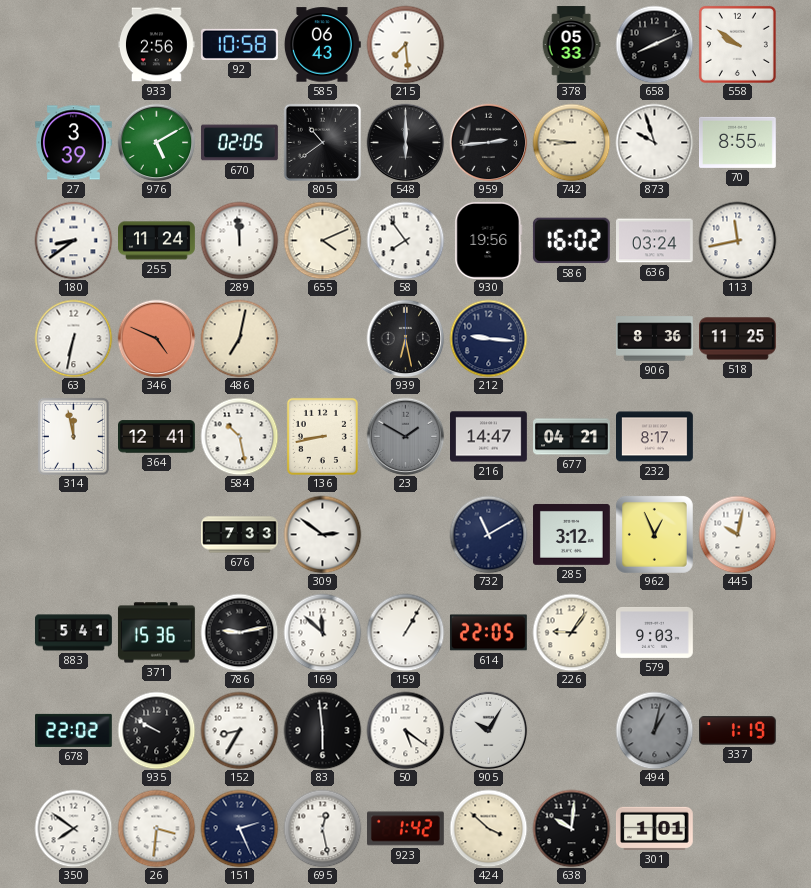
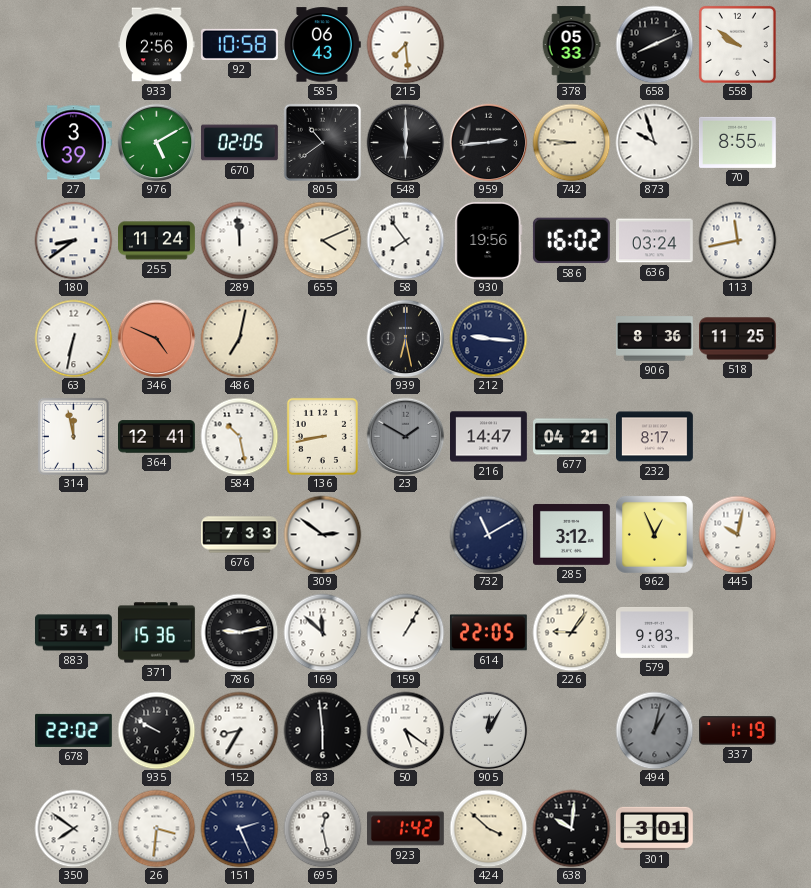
905: 10:05 -> 12:05 (488, 730)
301: 1:01 -> 3:01 (654, 828)
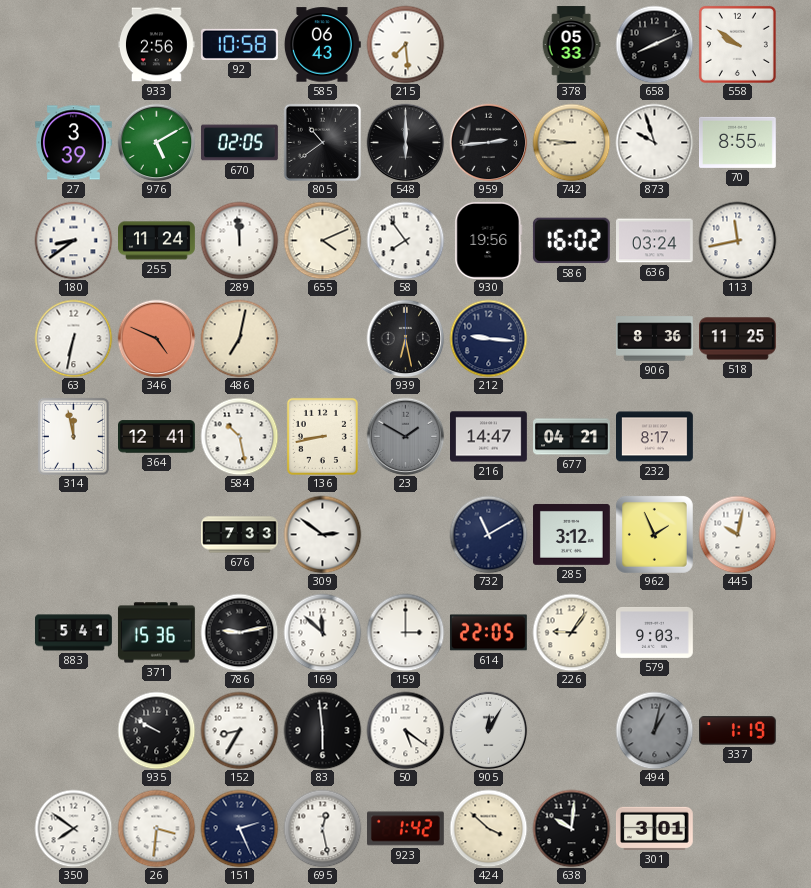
962: 12:56 -> 1:56 (654, 534)
159: 1:05 -> 3:00 (405, 632)
678: 22:02 -> none (74, 730)
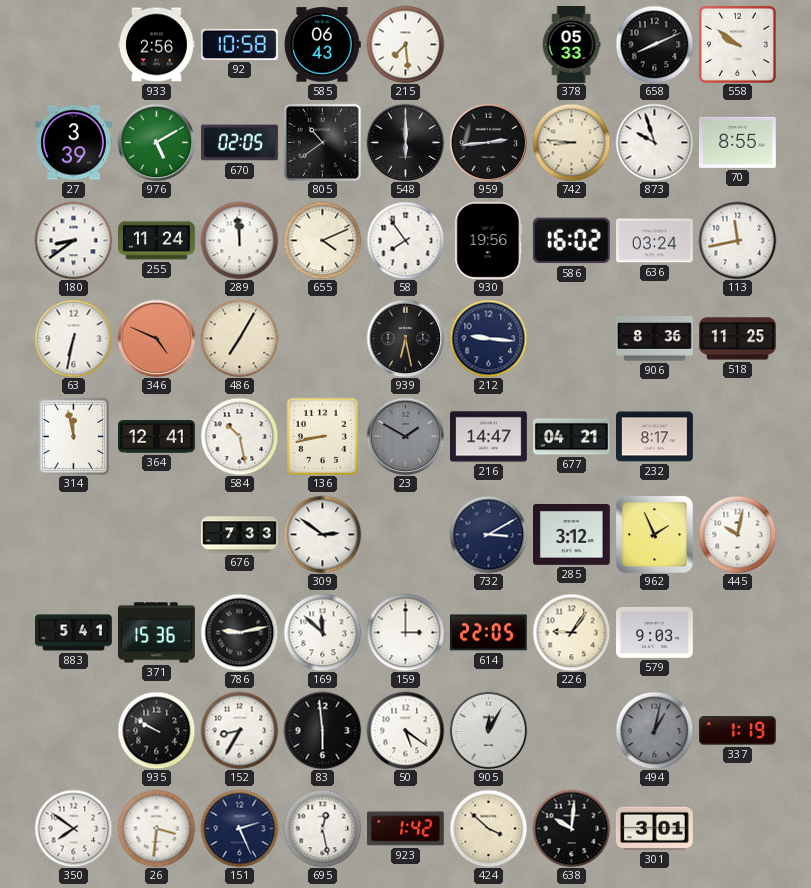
486: 7:02 -> 7:05 (239, 338)
732: 11:10 -> 3:10 (488, 534)
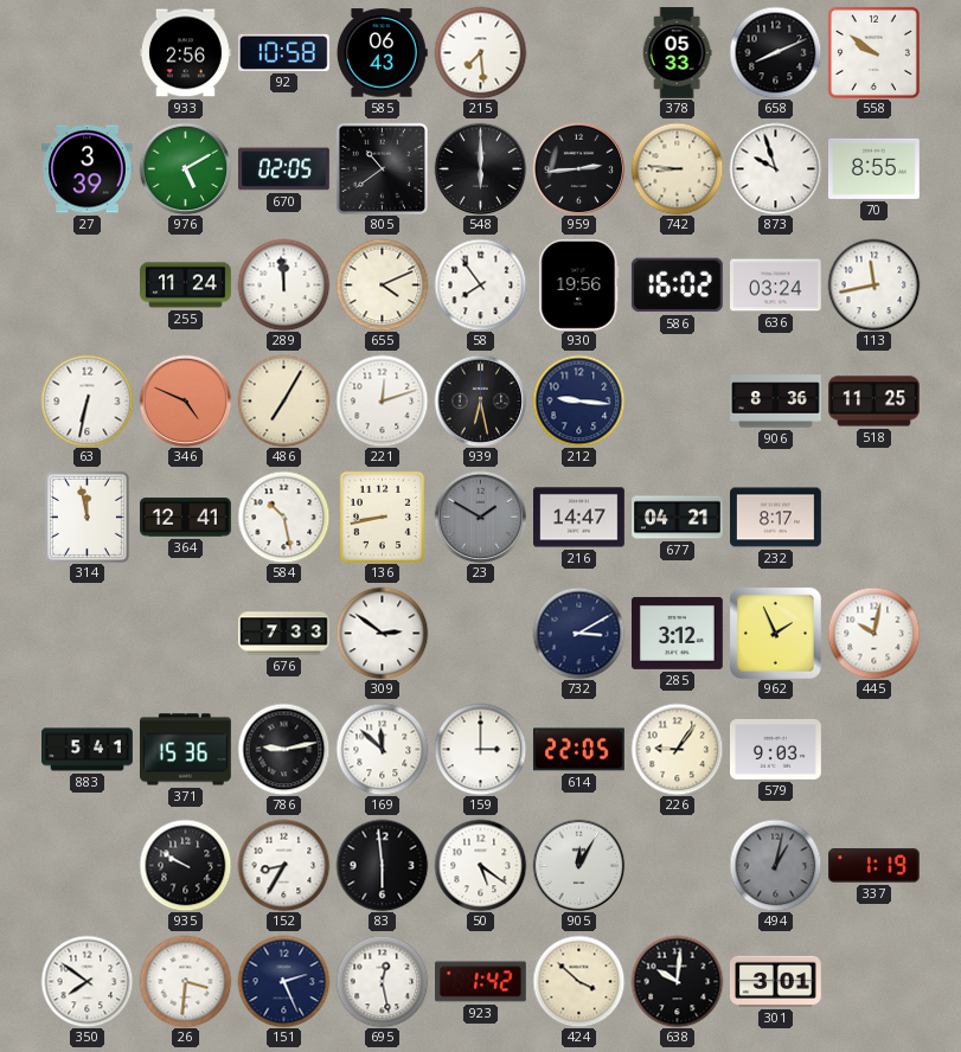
180: 8:39 -> none (73, 240)
221: none -> 12:12 (382, 400)
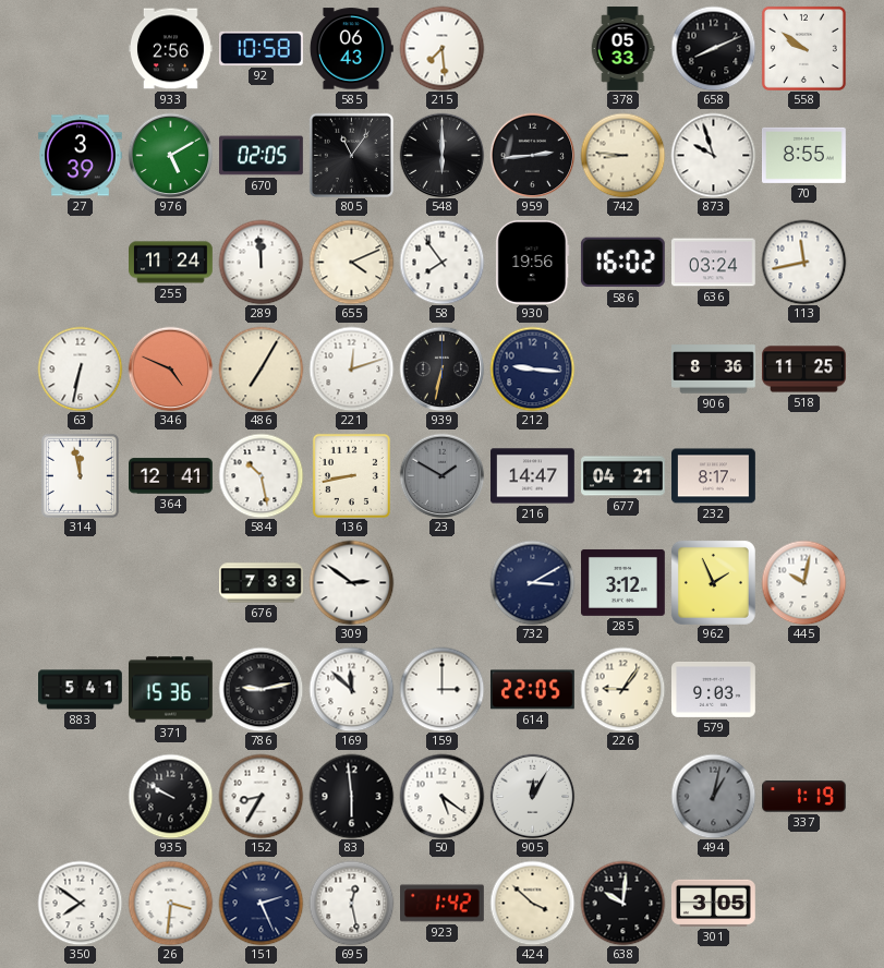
805: 10:39 -> 11:06 (351, 155)
939: 6:28 -> 6:32 (441, 368)
301: 3:01 -> 3:05 (713, 903)
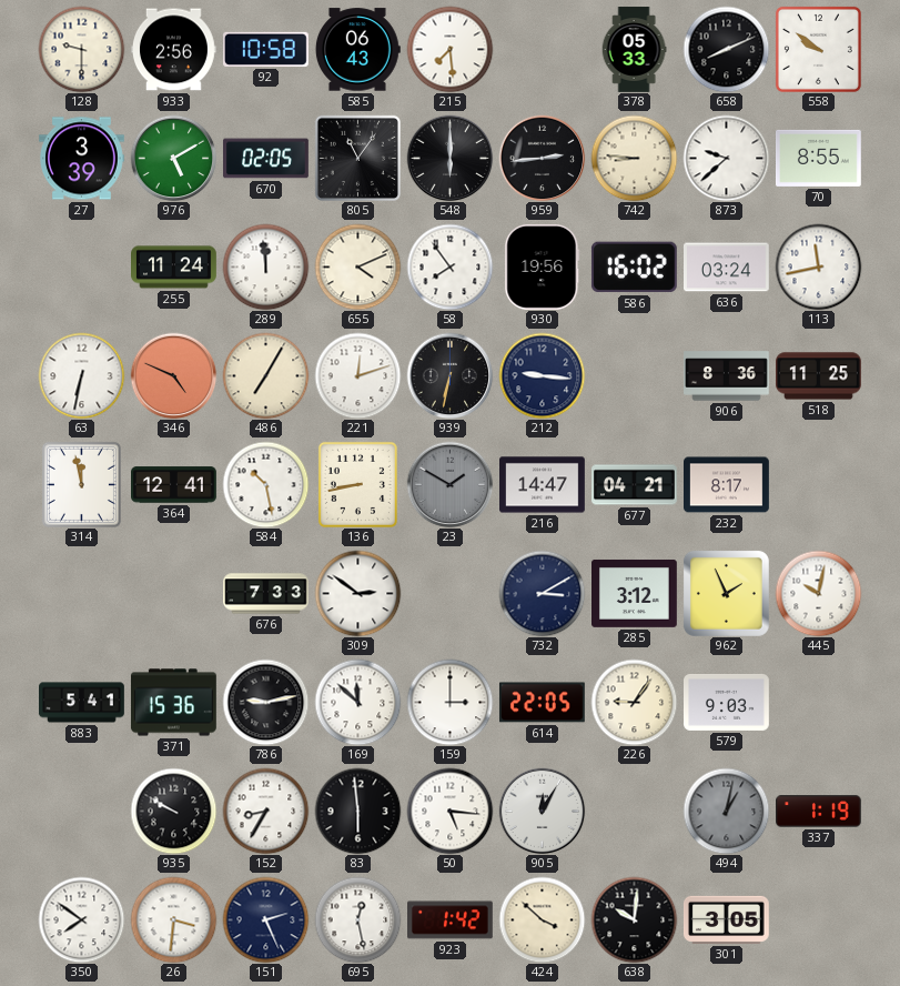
128: none -> 9:30 (81, 49)
873: 9:57 -> 9:38 (726, 158)
50: 5:21 -> 5:16 (449, 811)
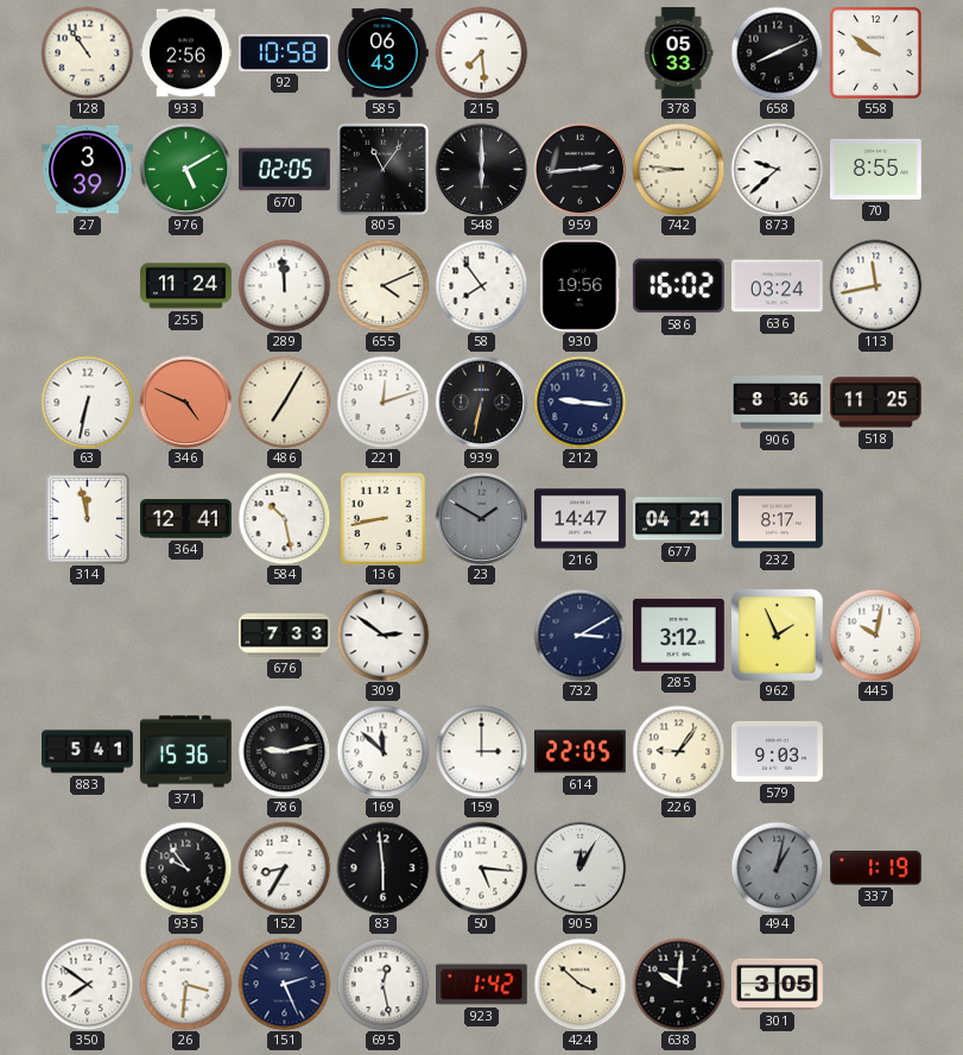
128: 9:30 -> 10:54 (87, 52)
935: 9:50 -> 9:54 (185, 867)
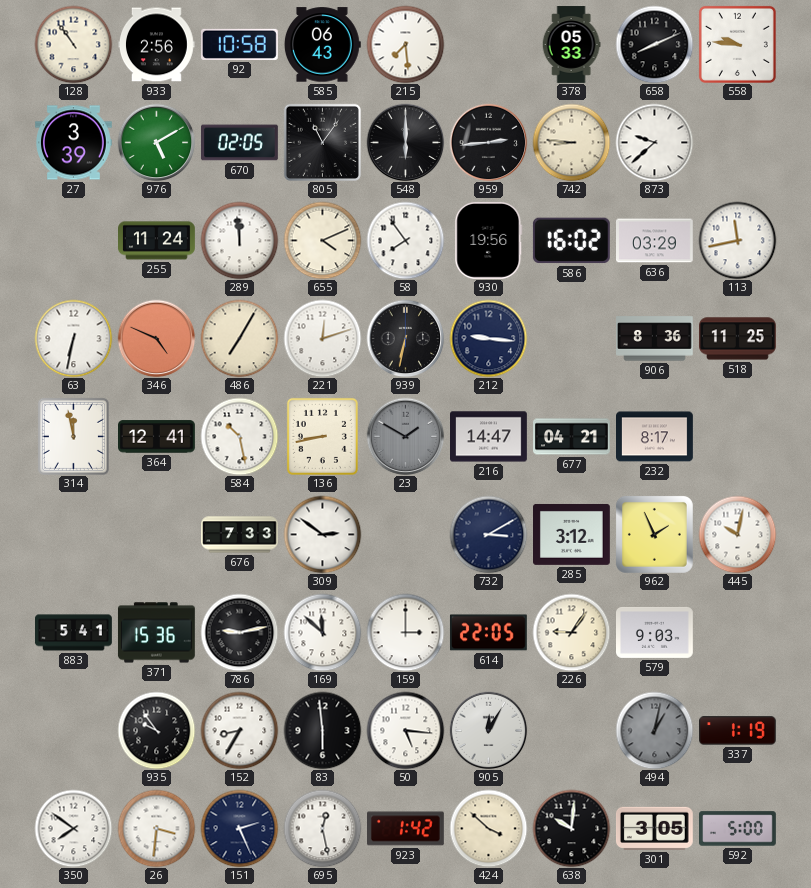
558: 9:51 -> 9:46 (737, 44)
70: 8:55 -> none (876, 169)
636: 03:24 -> 03:29 (655, 241)
592: none -> 5:00 (738, 829)
